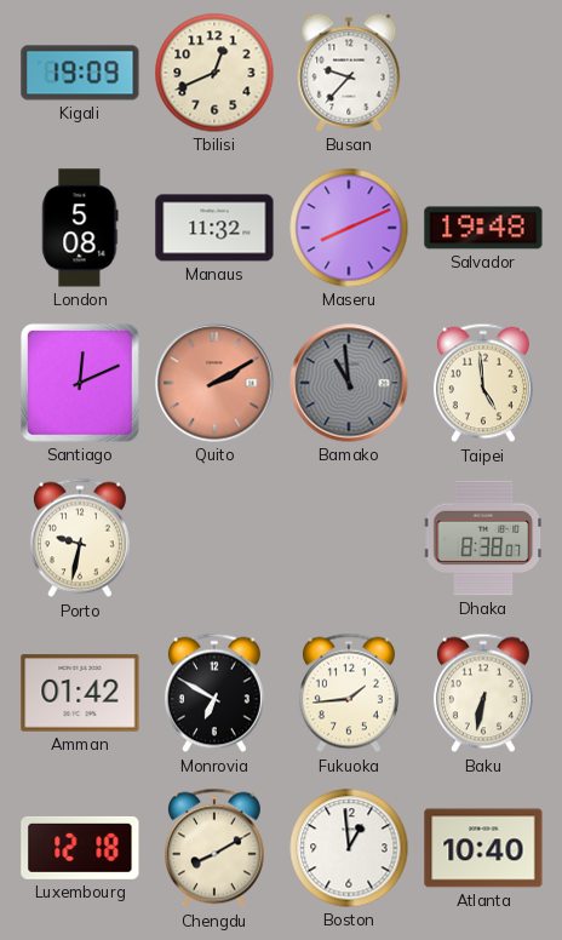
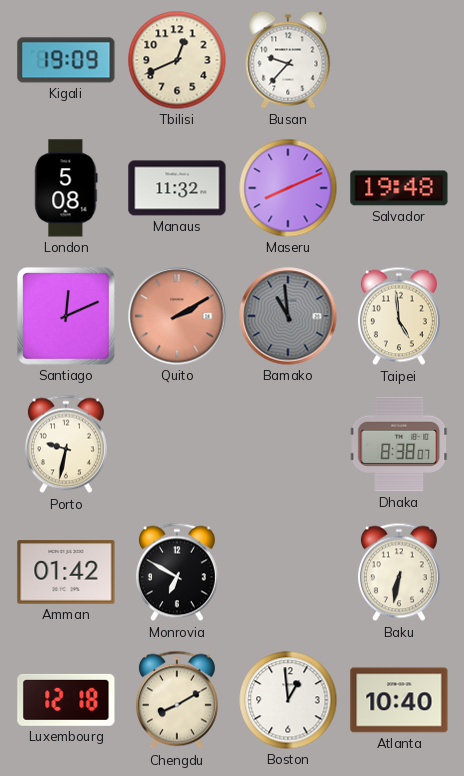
Fukuoka: 1:44 -> none (349, 693)
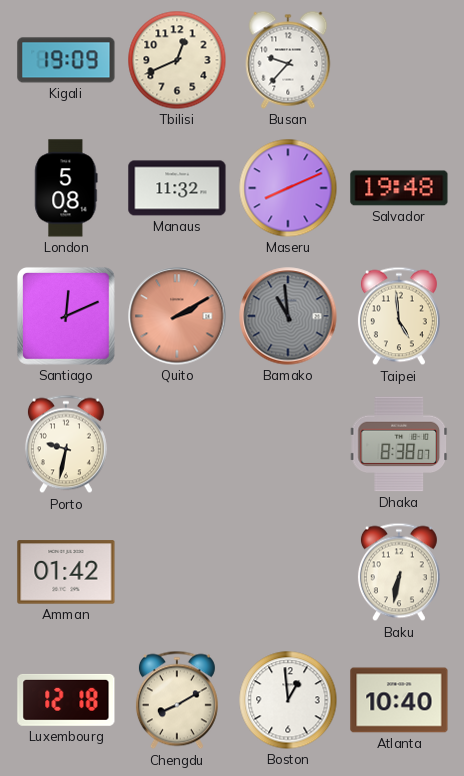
Monrovia: 6:50 -> none (177, 572)
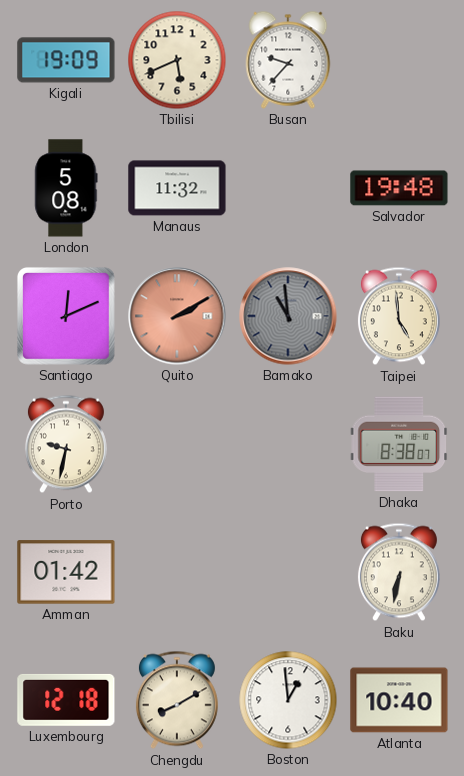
Tbilisi: 12:41 -> 5:41 (177, 60)
Maseru: 8:11 -> none (288, 188)
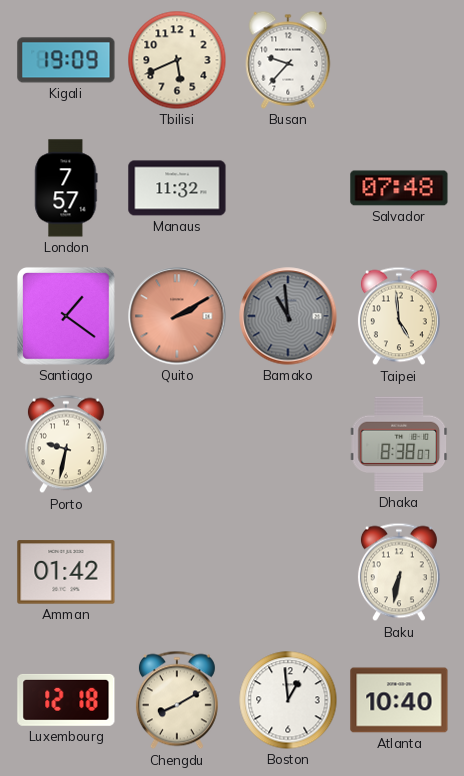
London: 5:08 -> 7:57 (66, 188)
Salvador: 19:48 -> 07:48 (399, 188)
Santiago: 12:11 -> 1:21 (66, 316)
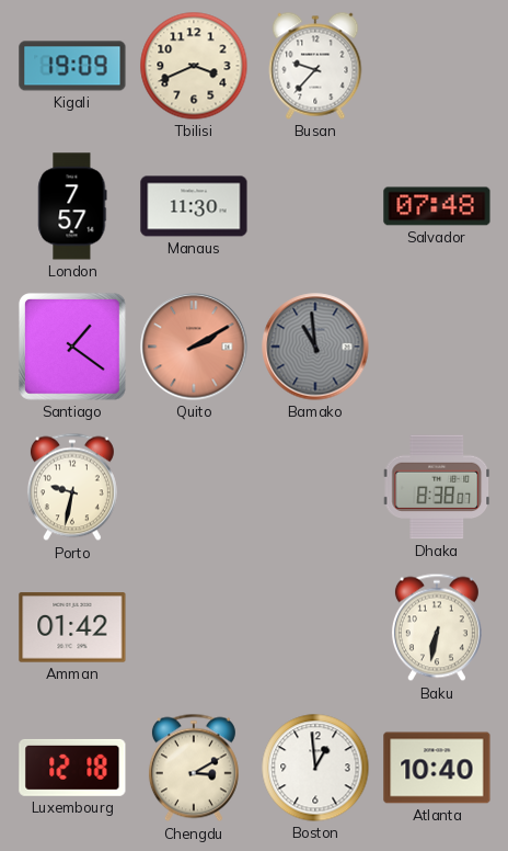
Tbilisi: 5:41 -> 3:41 (194, 66)
Manaus: 11:32 -> 11:30 (194, 206)
Taipei: 4:59 -> none (399, 316)
Chengdu: 8:10 -> 3:10 (194, 768)
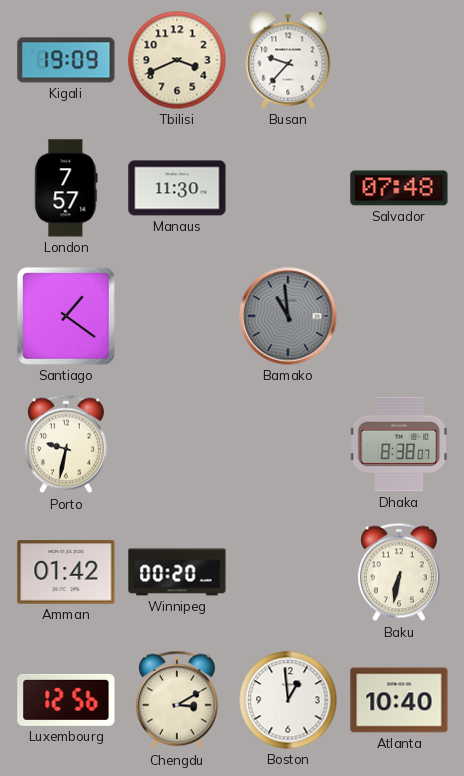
Quito: 2:10 -> none (194, 347)
Winnipeg: none -> 00:20 (177, 572)
Luxembourg: 12:18 -> 12:56 (66, 700)
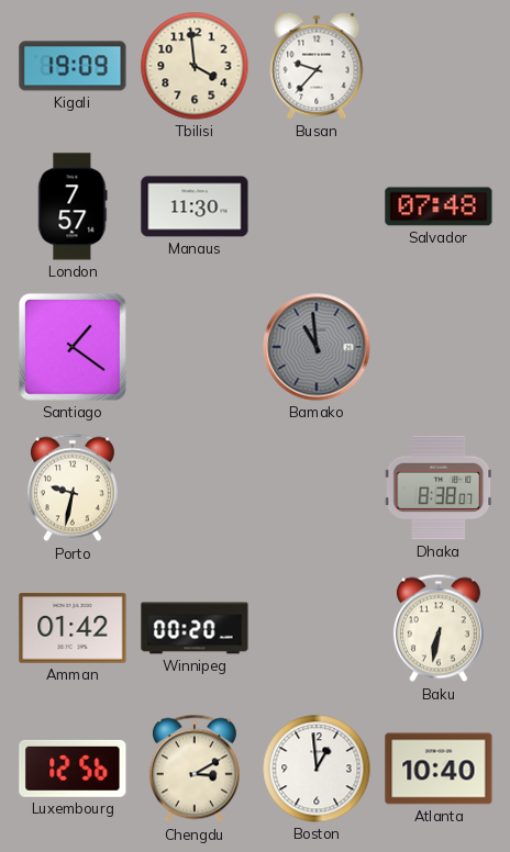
Tbilisi: 3:41 -> 3:59 (195, 66)
